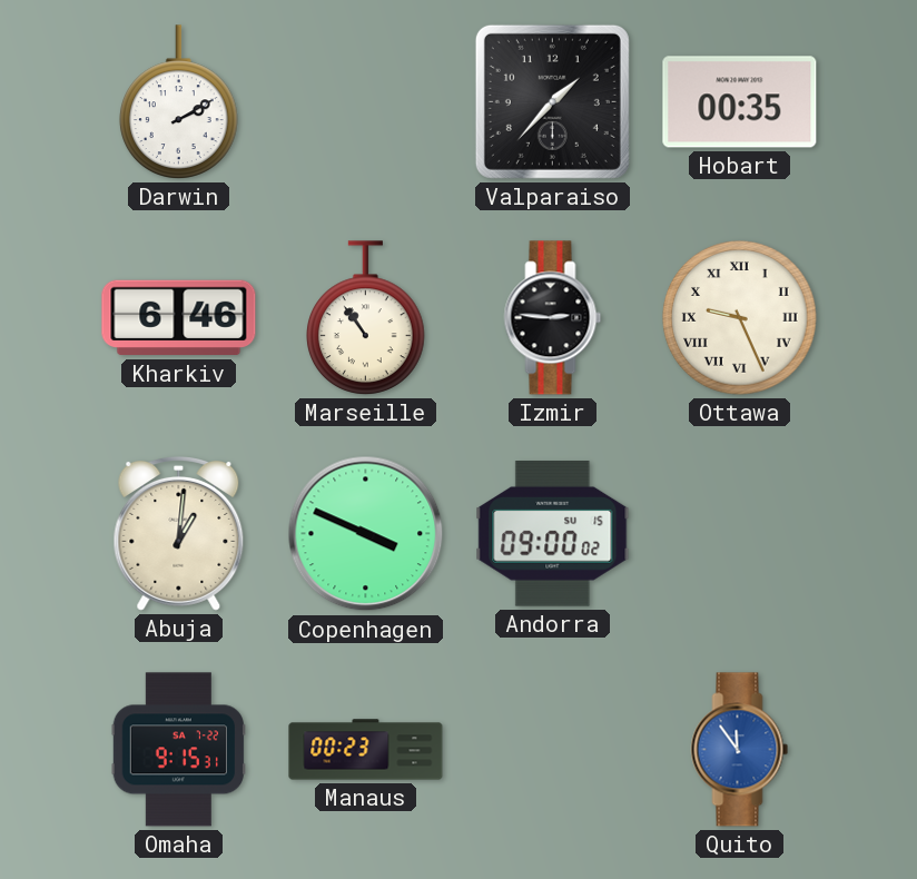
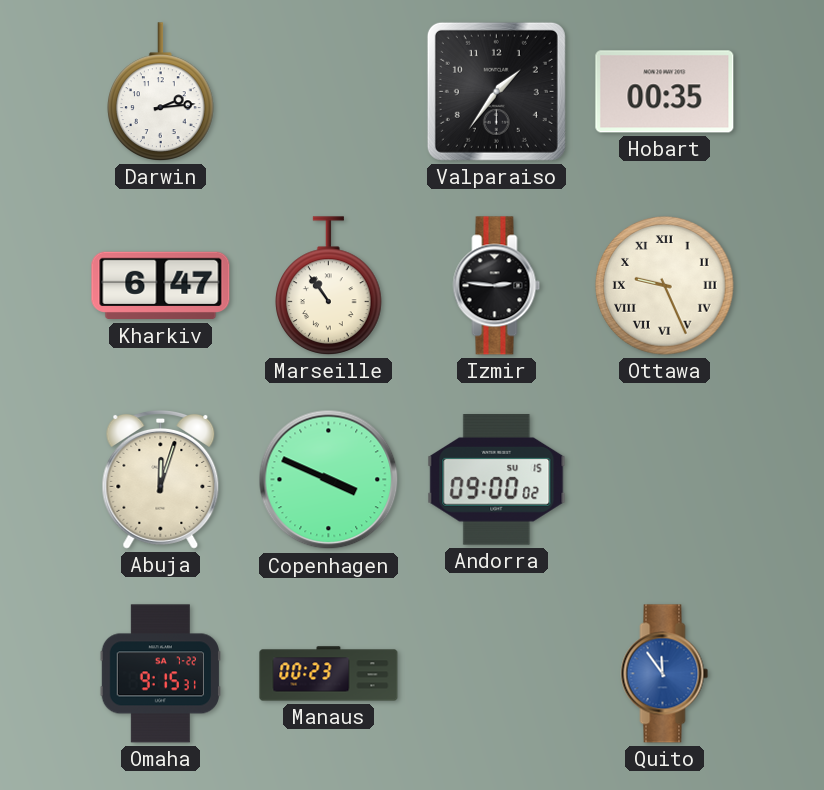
Darwin: 2:10 -> 2:14 (161, 92)
Valparaiso: 1:37 -> 1:36 (496, 91)
Kharkiv: 6:46 -> 6:47 (161, 286)
Abuja: 1:01 -> 12:03 (161, 479)
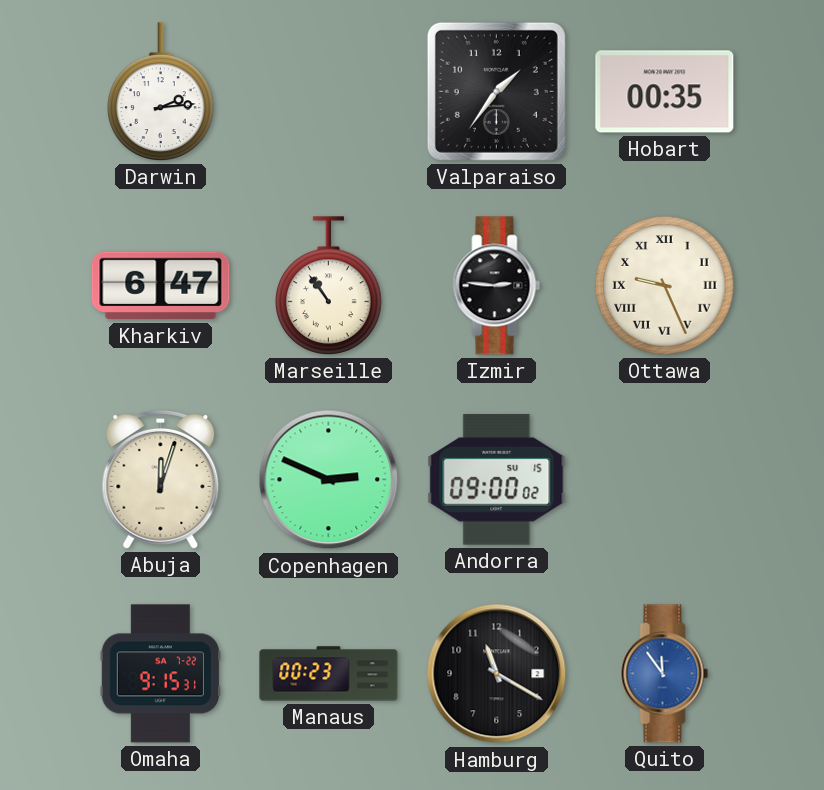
Copenhagen: 3:49 -> 2:49 (329, 480)
Hamburg: none -> 11:20 (497, 674)
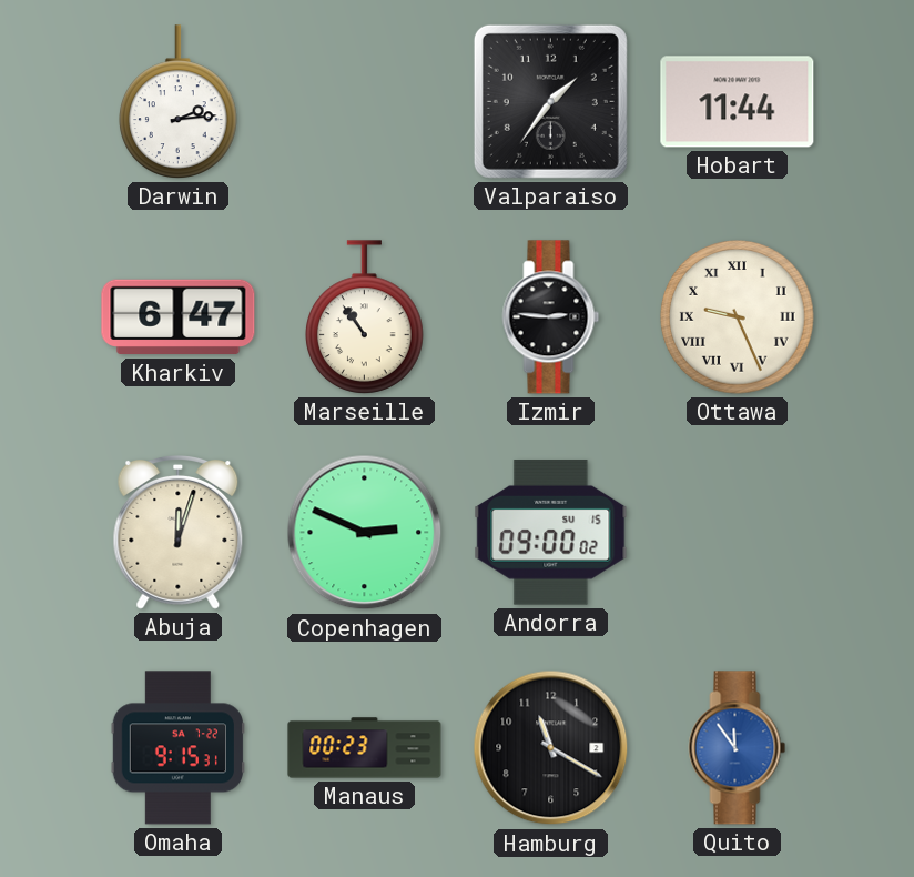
Hobart: 00:35 -> 11:44 (738, 102)
